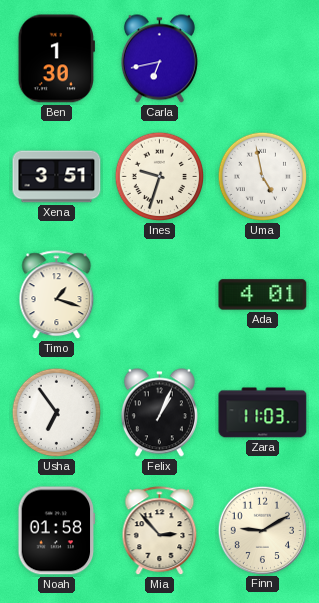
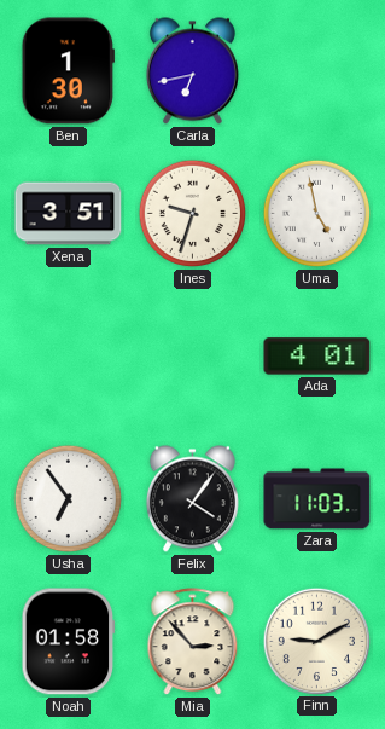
Timo: 1:18 -> none (57, 295)
Felix: 1:04 -> 4:06 (192, 499)
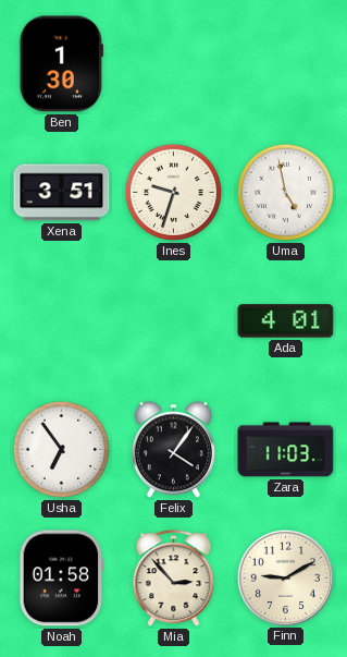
Carla: 6:43 -> none (192, 71)
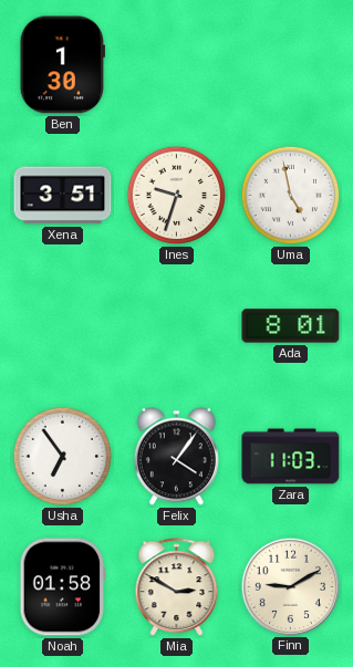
Ada: 4:01 -> 8:01 (291, 326)
Mia: 2:53 -> 2:50 (177, 587)
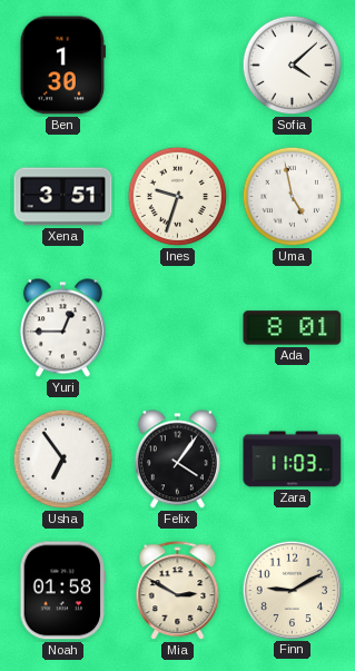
Sofia: none -> 4:08 (293, 66)
Yuri: none -> 12:45 (62, 328)
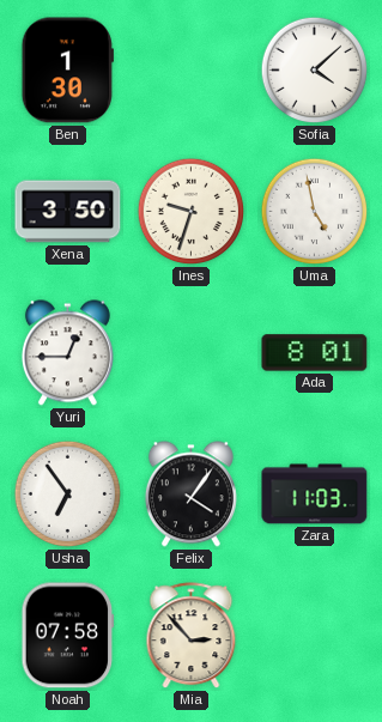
Xena: 3:51 -> 3:50 (68, 212)
Noah: 01:58 -> 07:58 (68, 636)
Mia: 2:50 -> 2:53 (192, 636)
Finn: 9:10 -> none (292, 590)
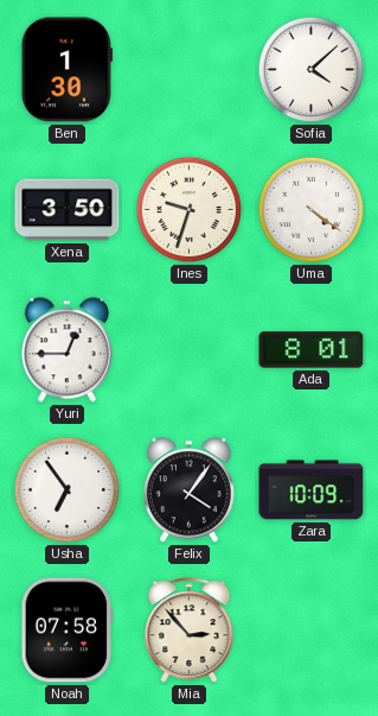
Uma: 4:58 -> 4:21 (312, 210)
Zara: 11:03 -> 10:09 (312, 490)
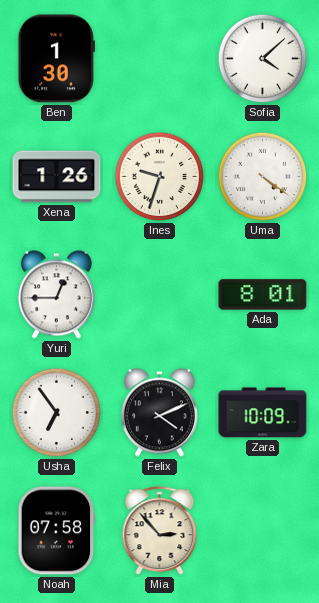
Xena: 3:50 -> 1:26 (57, 177)
Felix: 4:06 -> 4:11 (159, 413)
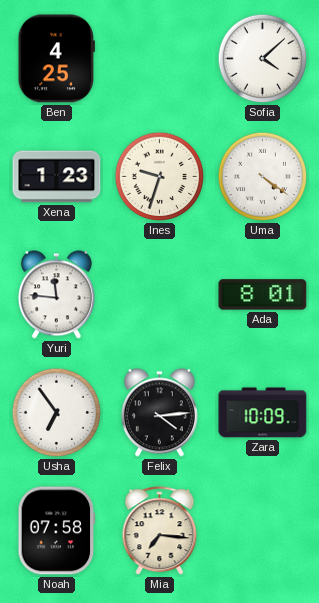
Ben: 1:30 -> 4:25 (56, 59)
Xena: 1:26 -> 1:23 (57, 177)
Yuri: 12:45 -> 11:46 (56, 295)
Felix: 4:11 -> 4:14 (159, 413)
Mia: 2:53 -> 7:16 (160, 531)
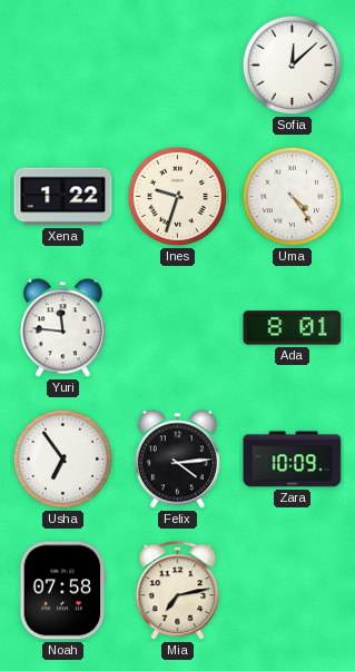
Ben: 4:25 -> none (56, 59)
Sofia: 4:08 -> 12:08 (293, 66)
Xena: 1:23 -> 1:22 (63, 197)
Uma: 4:21 -> 4:24 (293, 197)
Mia: 7:16 -> 7:13 (178, 591)
